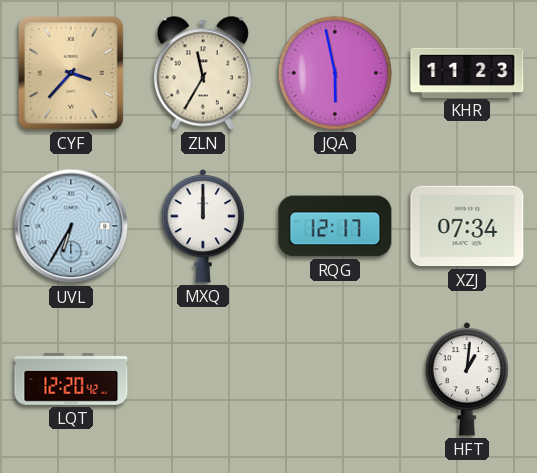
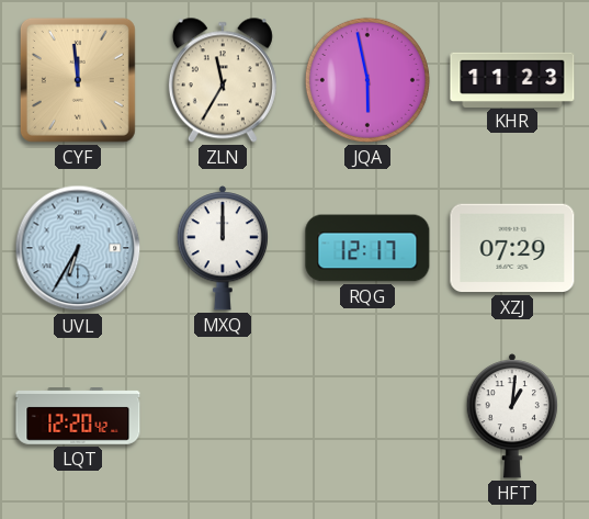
CYF: 3:37 -> 11:59 (78, 80)
XZJ: 07:34 -> 07:29 (512, 248)
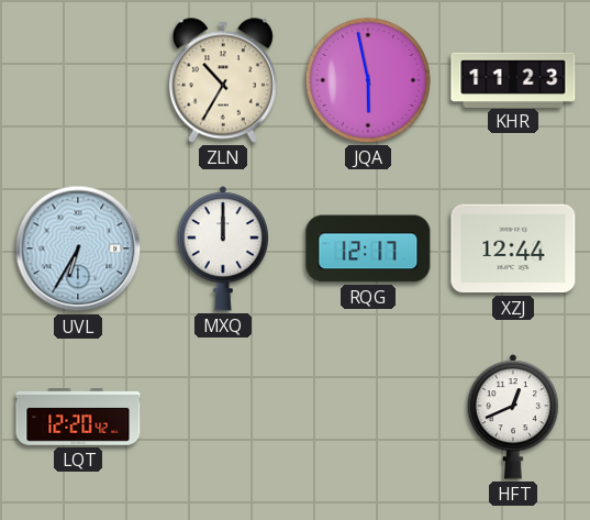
CYF: 11:59 -> none (78, 80)
ZLN: 11:35 -> 10:35 (223, 80)
XZJ: 07:29 -> 12:44 (513, 248)
HFT: 1:01 -> 12:41 (513, 417)
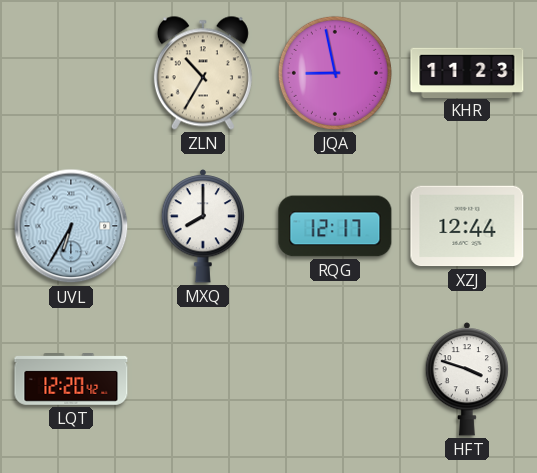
JQA: 5:58 -> 8:58 (335, 73)
MXQ: 12:00 -> 8:00 (203, 226)
HFT: 12:41 -> 3:48 (467, 379)
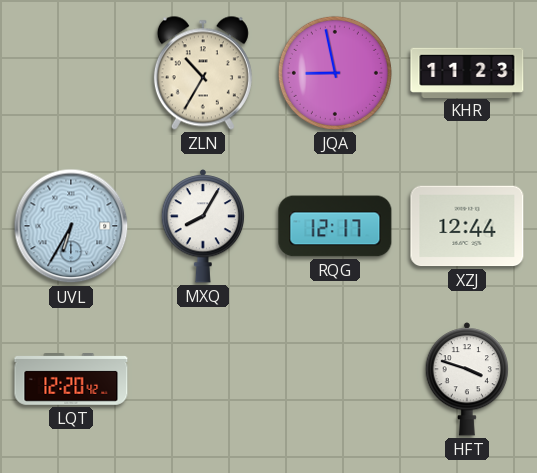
MXQ: 8:00 -> 8:05 (203, 226)
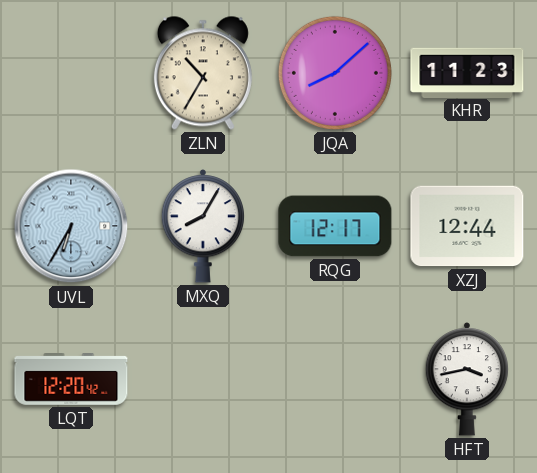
JQA: 8:58 -> 8:08 (335, 73)
HFT: 3:48 -> 3:43 (467, 379)
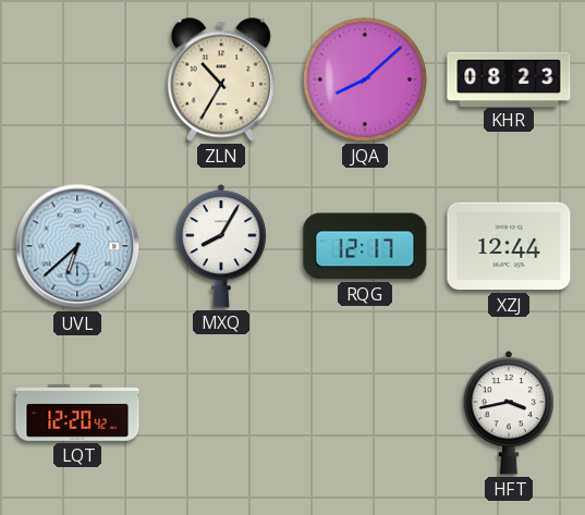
KHR: 11:23 -> 08:23 (509, 78)
UVL: 6:35 -> 6:38 (77, 246)
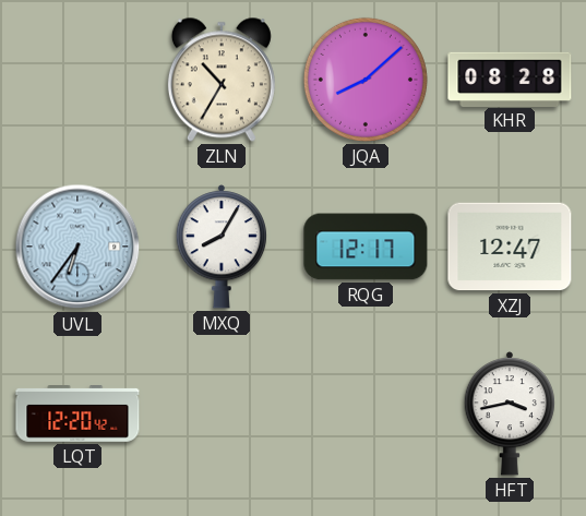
KHR: 08:23 -> 08:28 (510, 79)
UVL: 6:38 -> 6:36 (77, 247)
XZJ: 12:44 -> 12:47 (510, 247)
